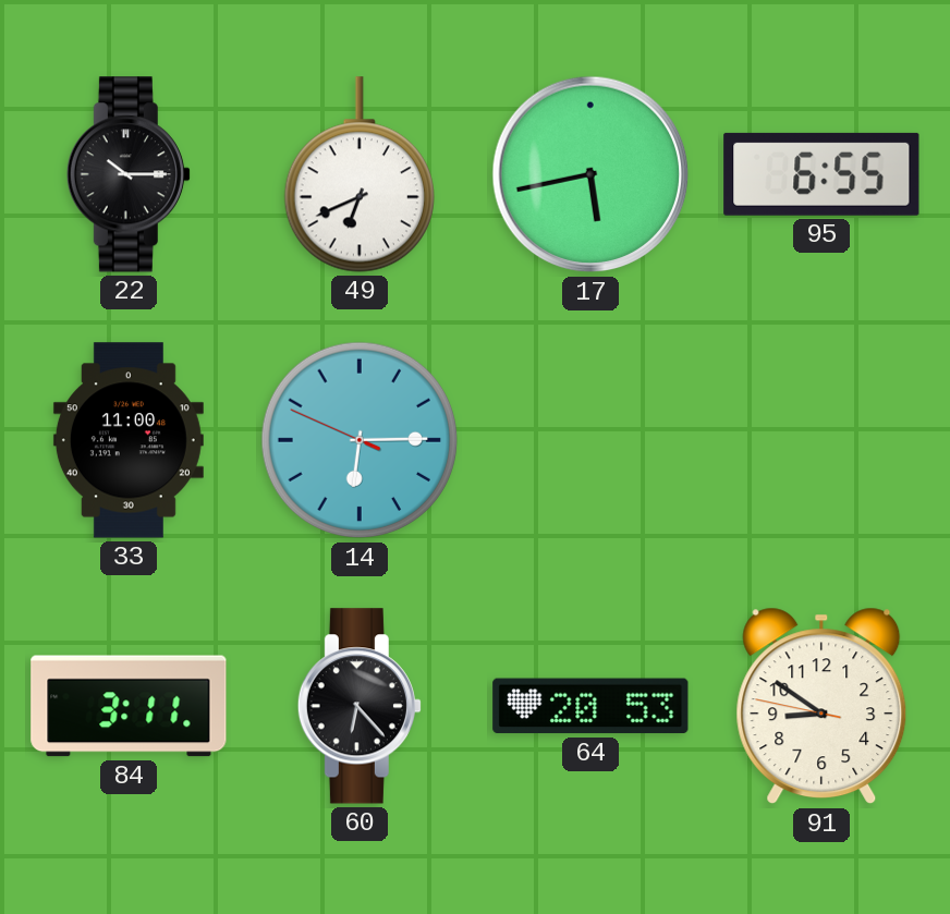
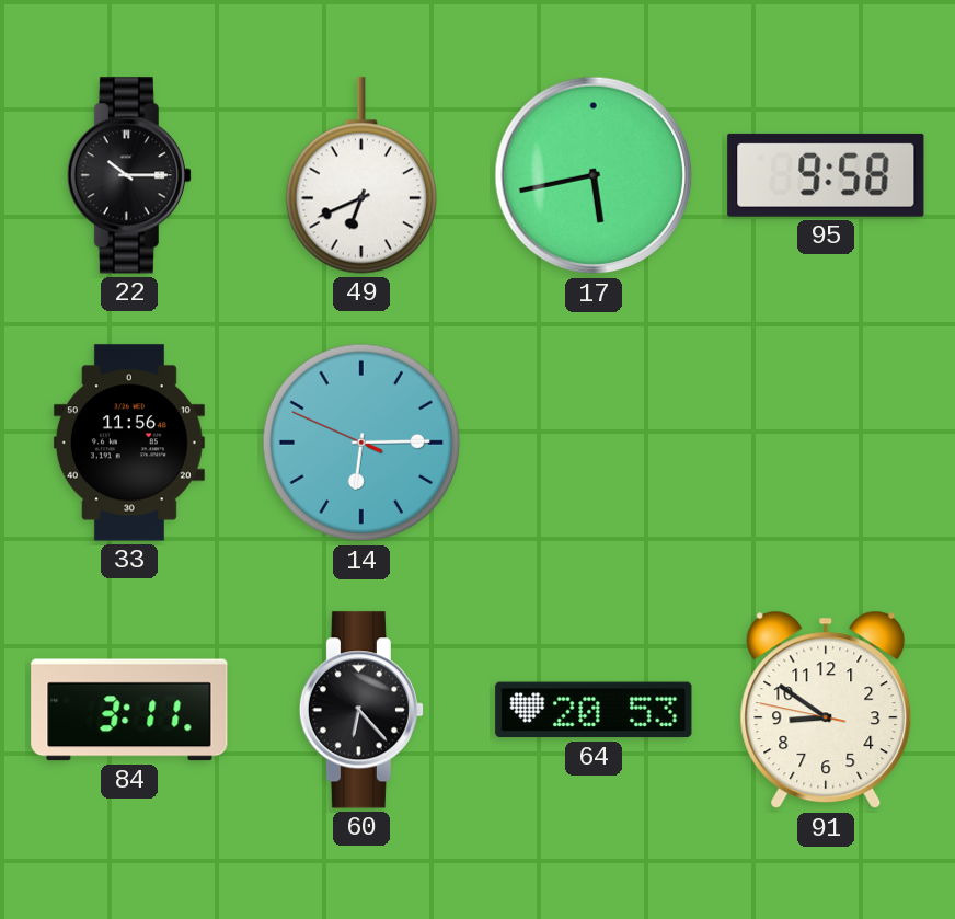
95: 6:55 -> 9:58 (826, 175)
33: 11:00 -> 11:56 (129, 443)
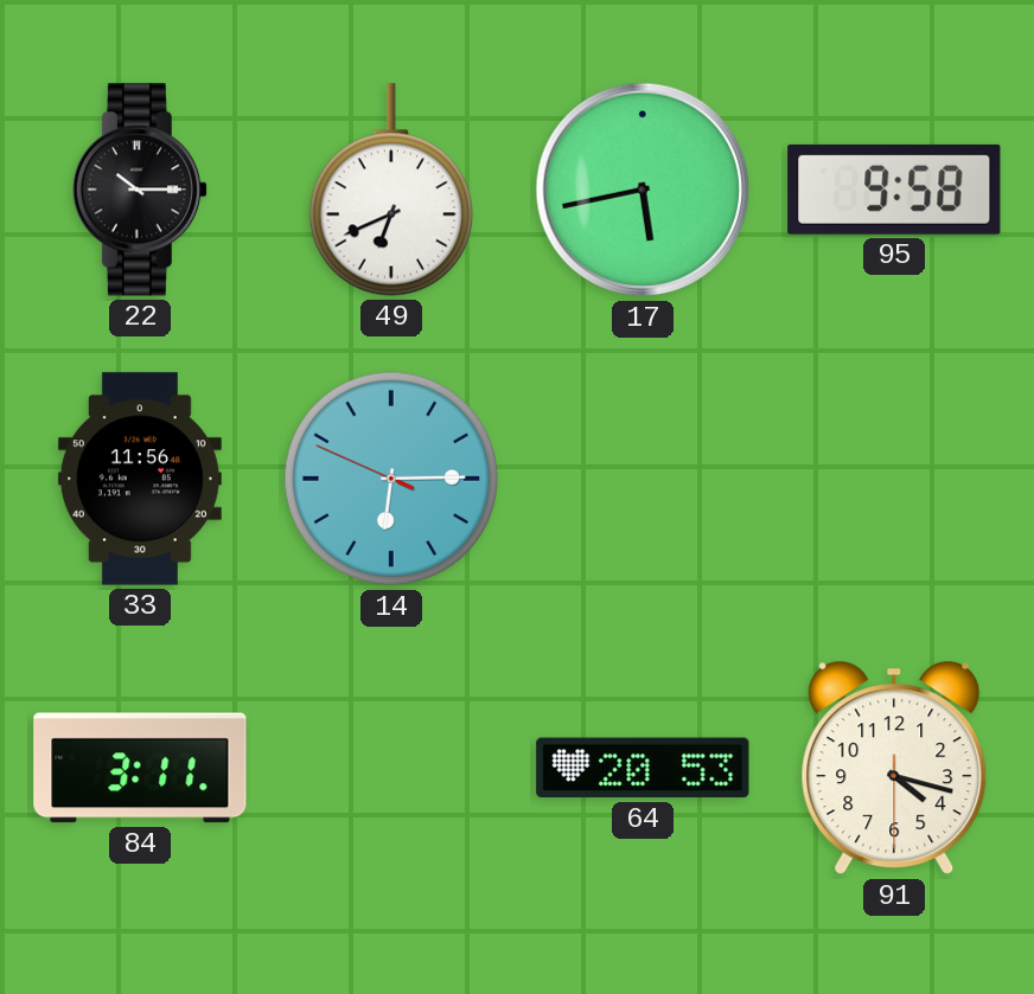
60: 6:23 -> none (361, 710)
91: 8:50 -> 4:17 (894, 768)
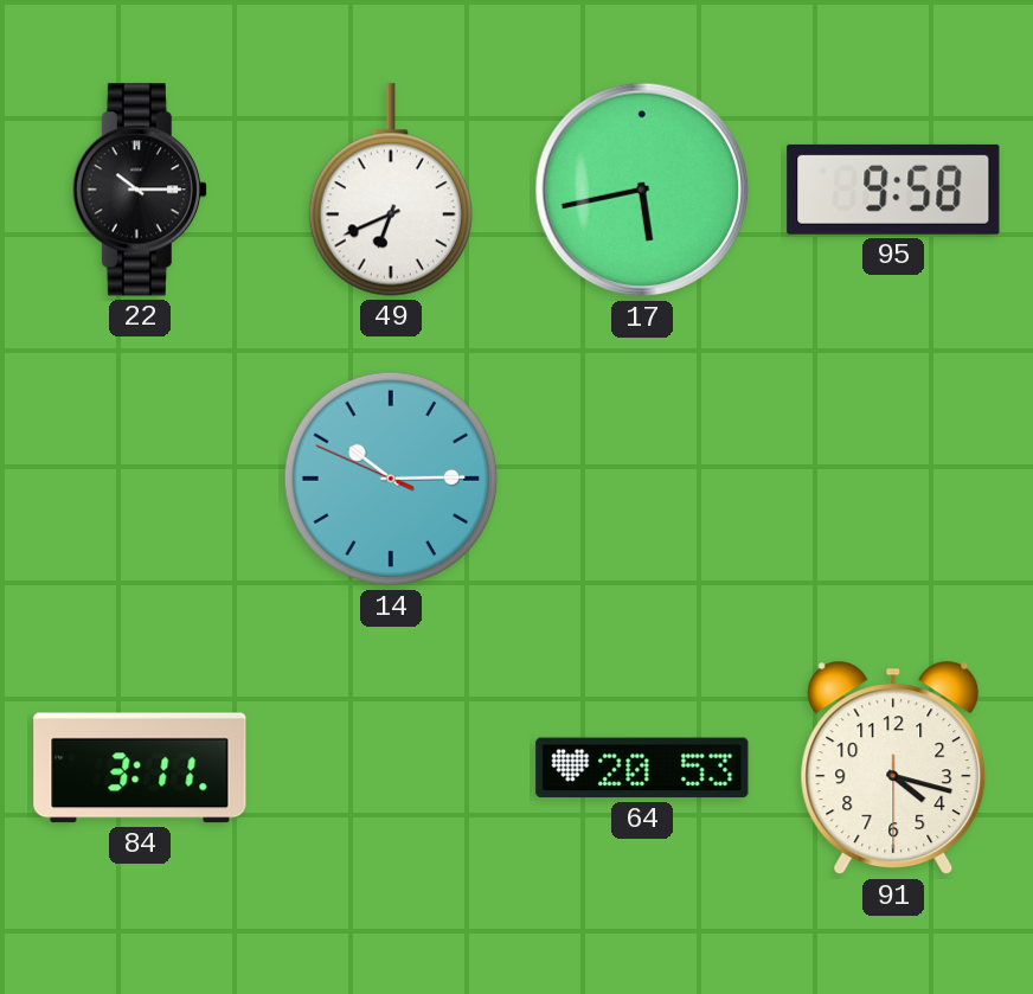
33: 11:56 -> none (140, 479)
14: 6:14 -> 10:14 (391, 479)
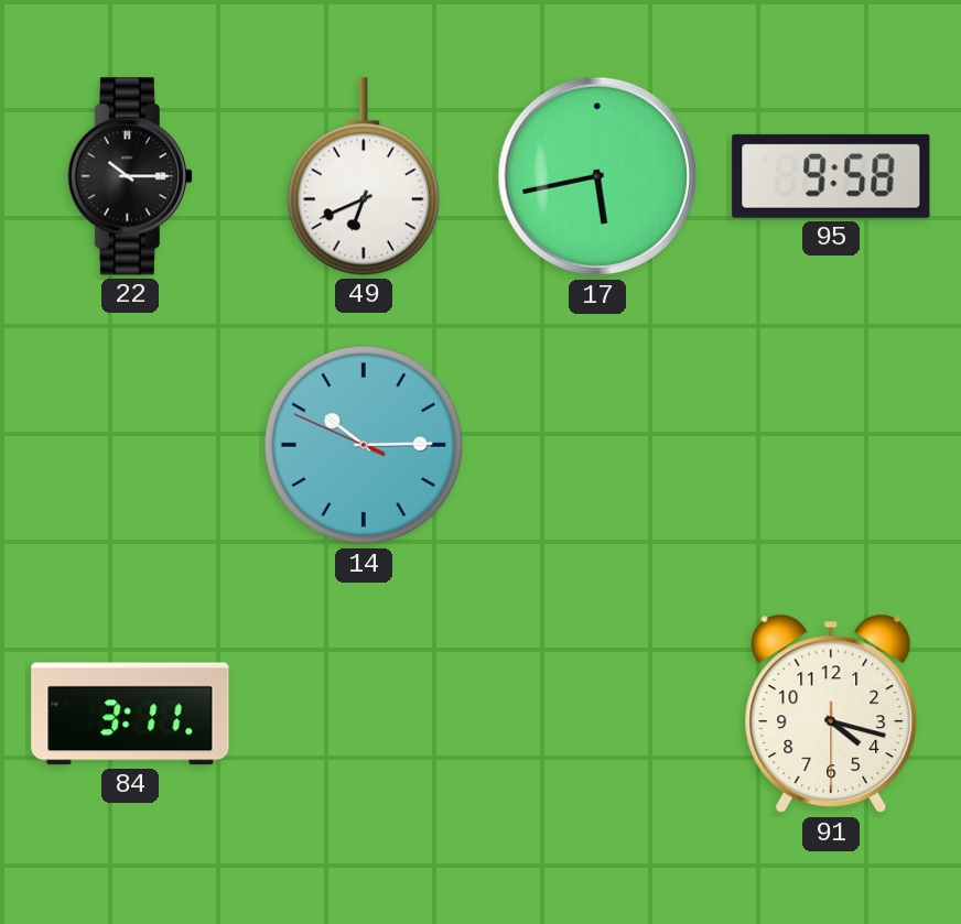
64: 20:53 -> none (642, 768)
